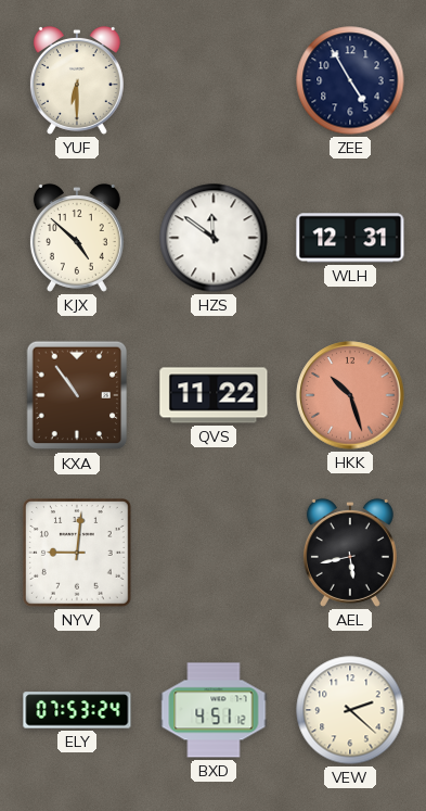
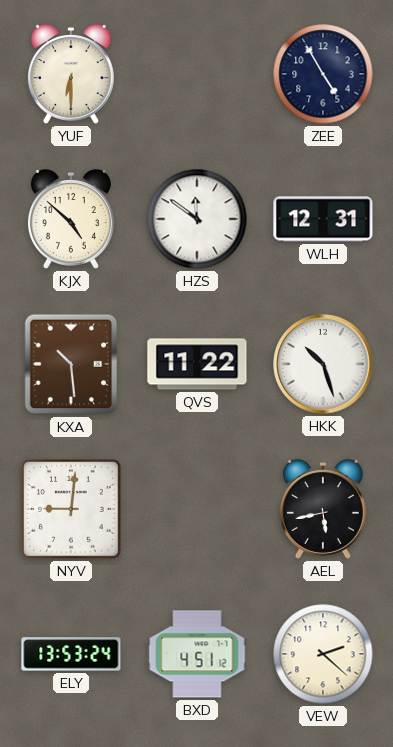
KXA: 10:54 -> 10:29 (71, 364)
HKK dial: salmon -> white (323, 364)
ELY: 07:53 -> 13:53 (71, 654)
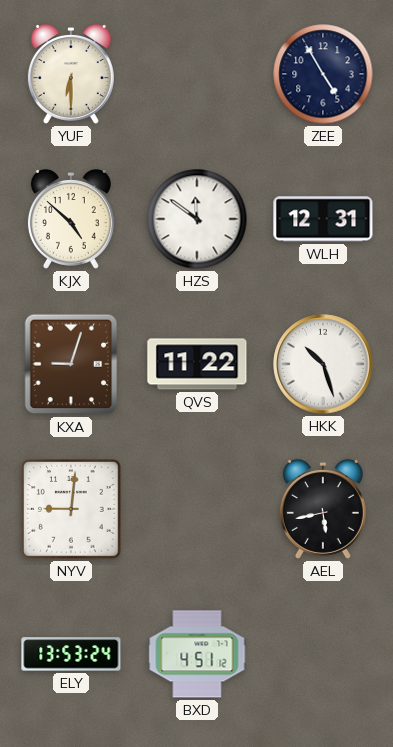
KXA: 10:29 -> 9:03 (71, 364)
VEW: 2:22 -> none (323, 654)
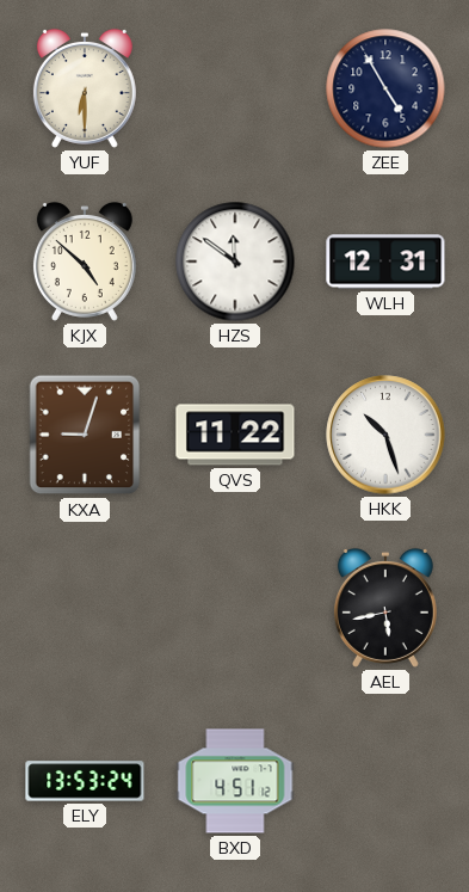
NYV: 9:01 -> none (72, 510)
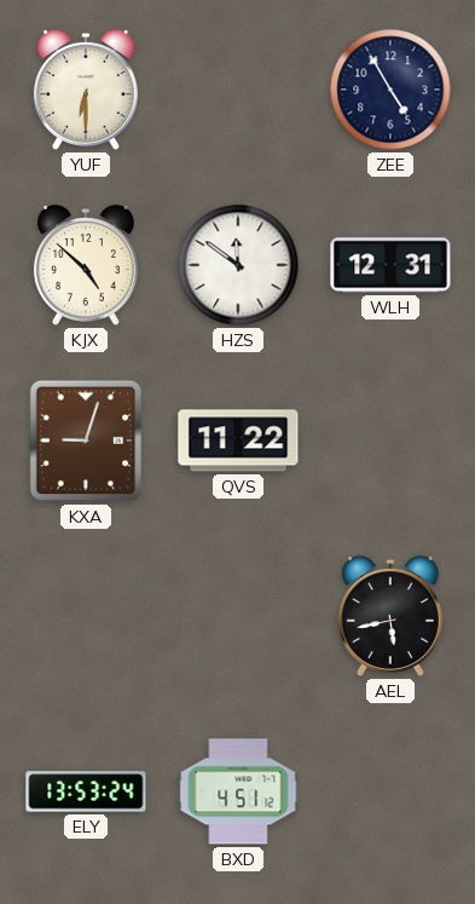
HKK: 10:27 -> none (385, 435)
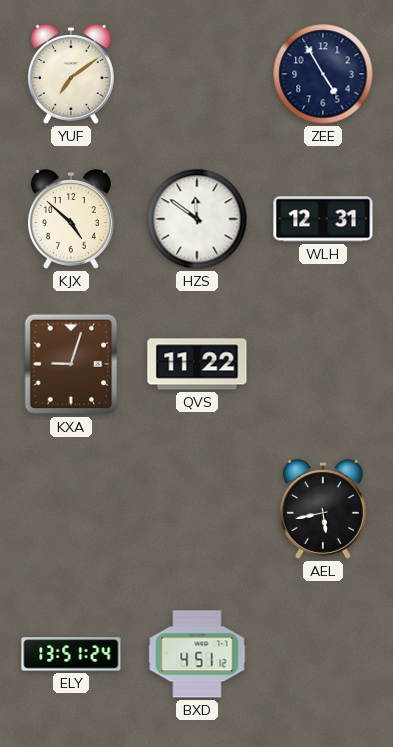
YUF: 6:30 -> 7:09 (71, 74)
ELY: 13:53 -> 13:51 (71, 654)
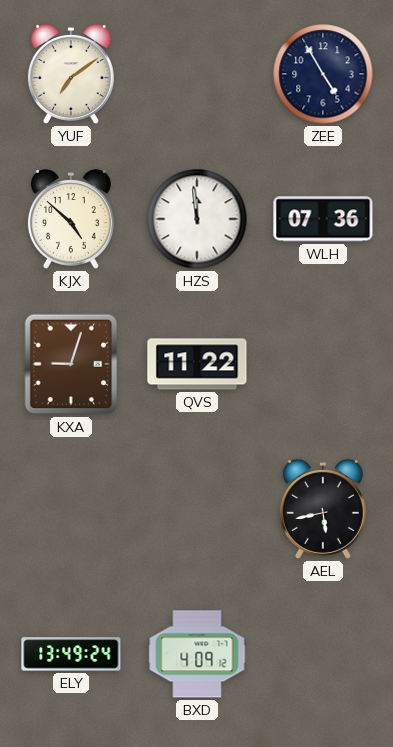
HZS: 11:51 -> 11:59 (197, 219)
WLH: 12:31 -> 07:36 (323, 219)
ELY: 13:51 -> 13:49 (71, 654)
BXD: 4:51 -> 4:09 (197, 654)
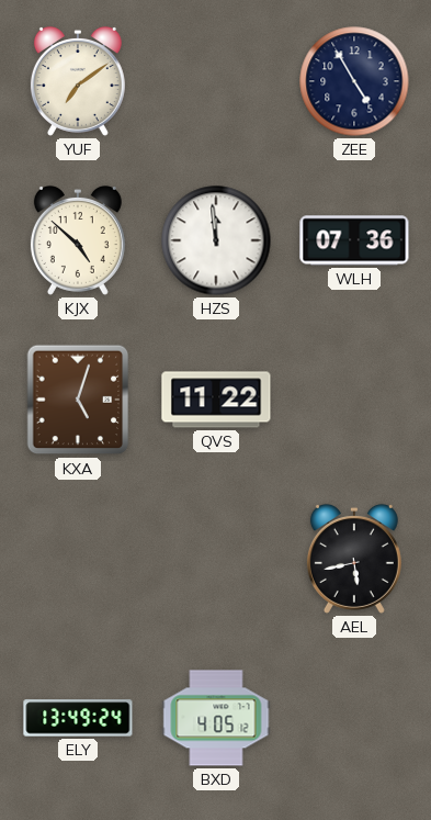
KXA: 9:03 -> 5:03 (78, 400)
BXD: 4:09 -> 4:05 (216, 718)
